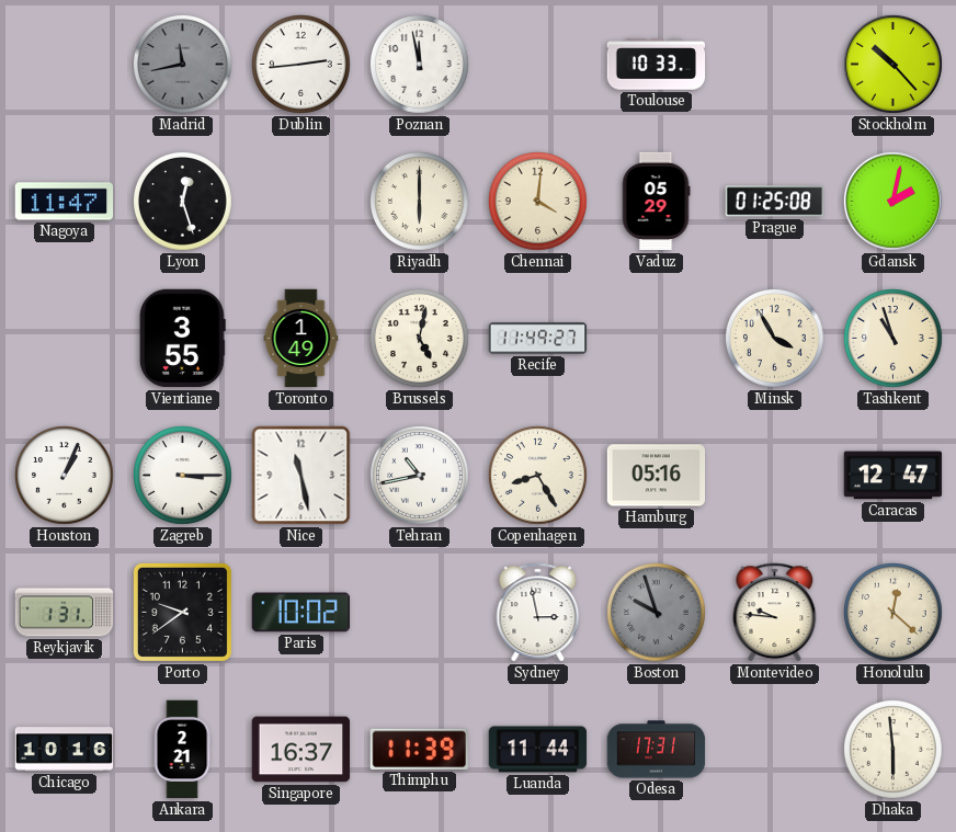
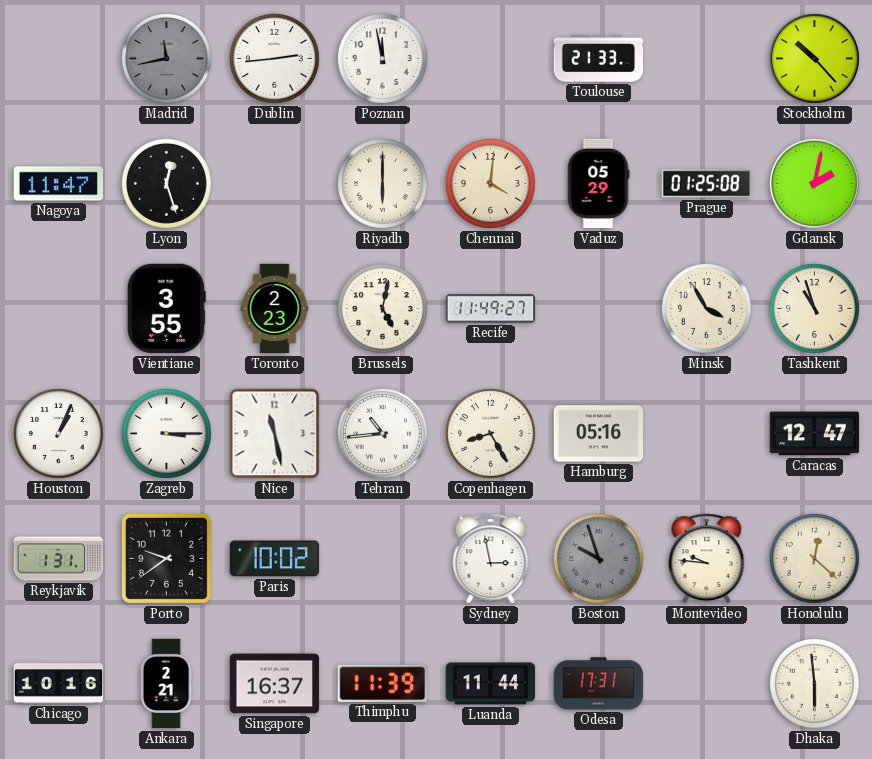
Toulouse: 10:33 -> 21:33 (599, 59)
Toronto: 1:49 -> 2:23 (275, 309)
Tehran: 10:43 -> 10:44 (383, 434)
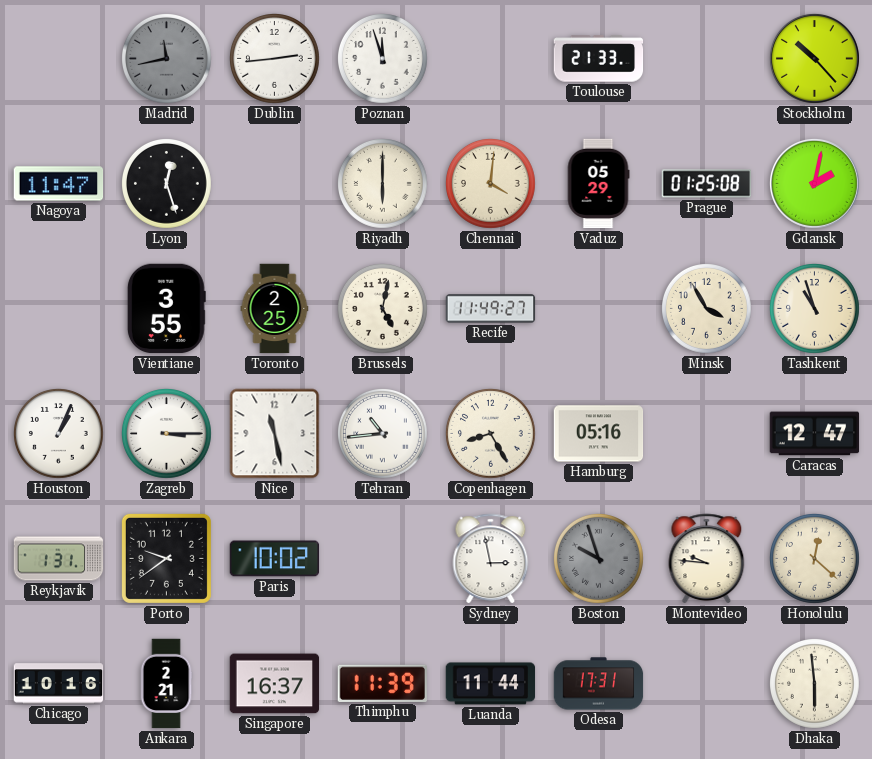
Poznan: 11:58 -> 11:57 (383, 59)
Toronto: 2:23 -> 2:25 (275, 309)
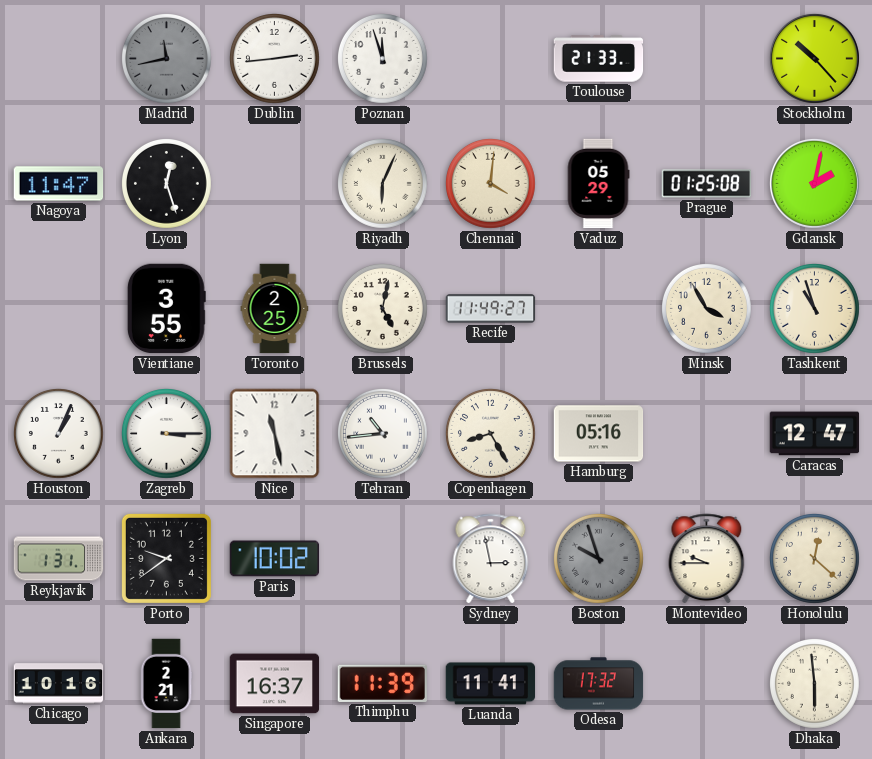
Riyadh: 6:00 -> 6:04 (383, 184)
Montevideo: 9:46 -> 9:45 (707, 559)
Luanda: 11:44 -> 11:41 (491, 684)
Odesa: 17:31 -> 17:32 (599, 684)
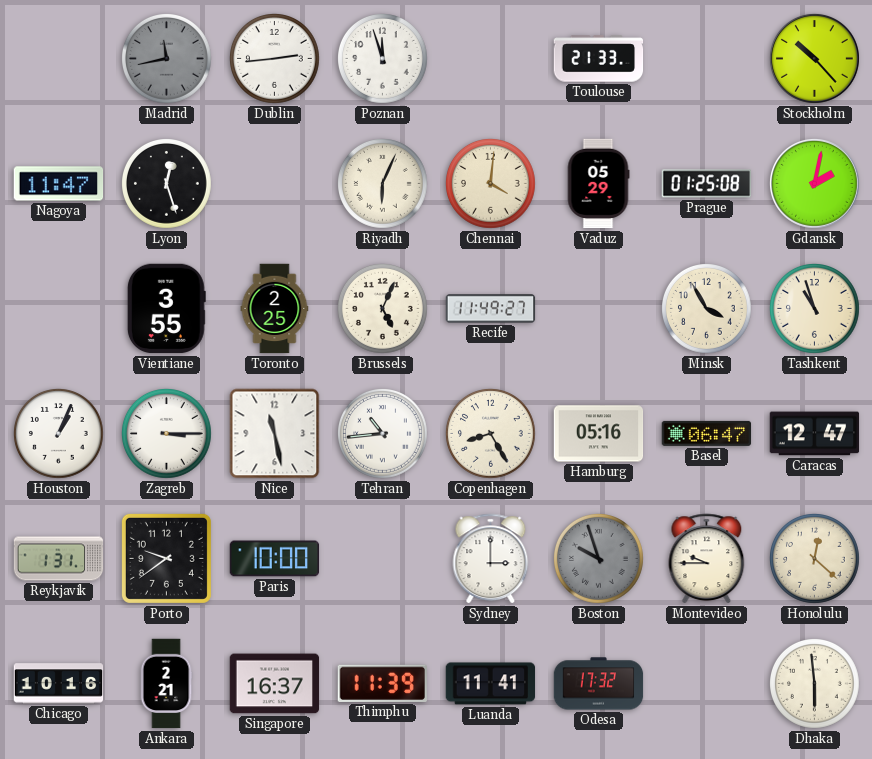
Brussels: 5:02 -> 5:04 (383, 309)
Basel: none -> 06:47 (707, 433)
Paris: 10:02 -> 10:00 (275, 559)
Sydney: 2:58 -> 3:00 (491, 559)
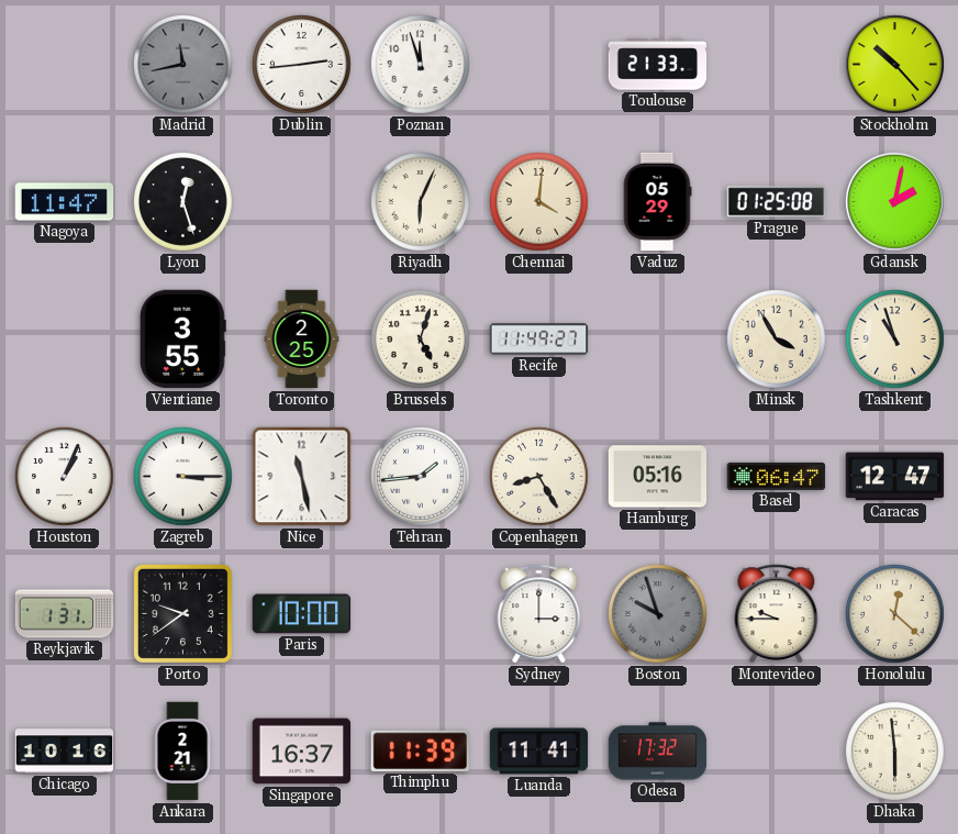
Brussels: 5:04 -> 5:03 (421, 340)
Tehran: 10:44 -> 1:44 (421, 477)
